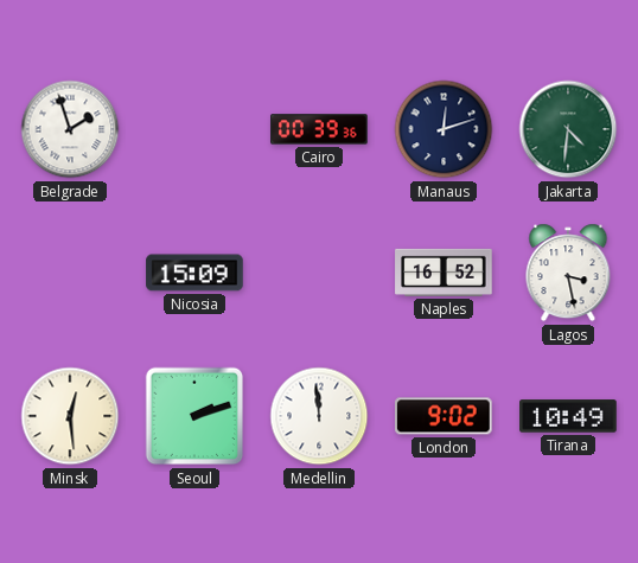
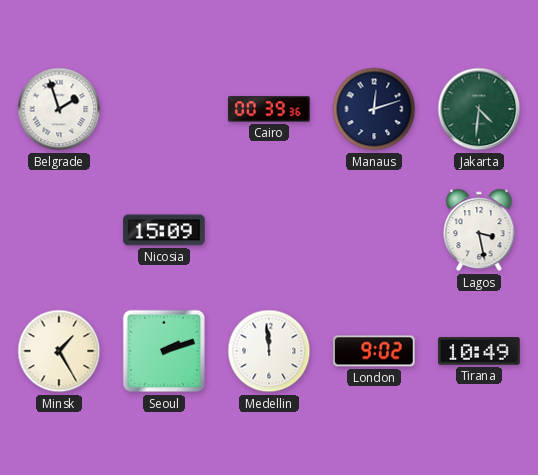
Naples: 16:52 -> none (444, 273)
Minsk: 12:29 -> 1:25 (59, 351)
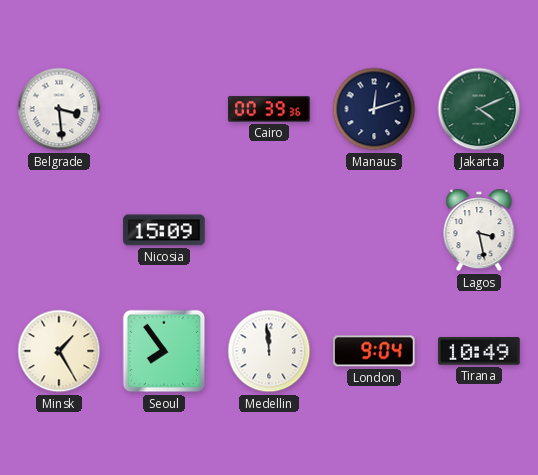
Belgrade: 1:57 -> 3:29 (59, 109)
Jakarta: 4:31 -> 4:11 (479, 109)
Seoul: 2:12 -> 7:54 (164, 351)
London: 9:02 -> 9:04 (375, 351)
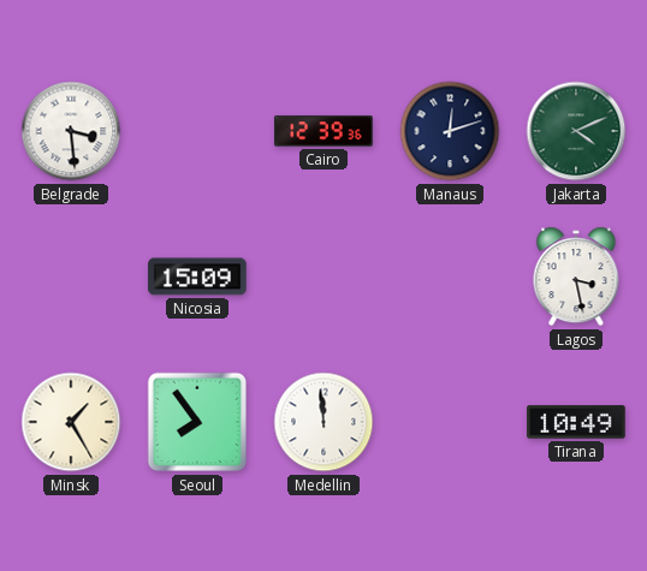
Cairo: 00:39 -> 12:39 (323, 131)
London: 9:04 -> none (375, 351)
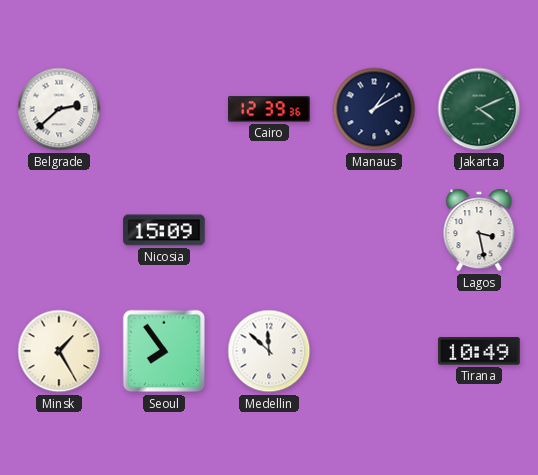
Belgrade: 3:29 -> 2:38 (59, 109)
Manaus: 12:12 -> 1:10 (374, 109)
Medellin: 11:59 -> 11:52 (269, 351)
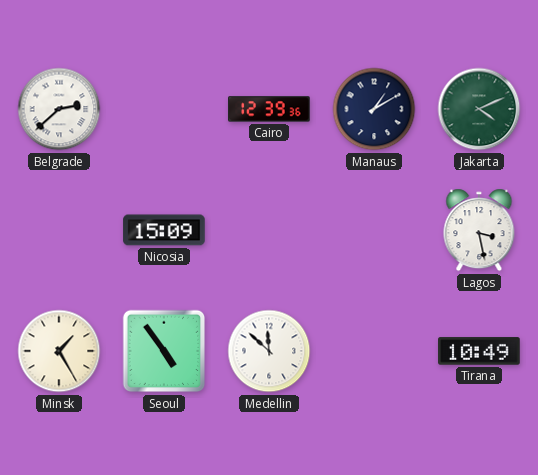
Seoul: 7:54 -> 4:54 (164, 351)
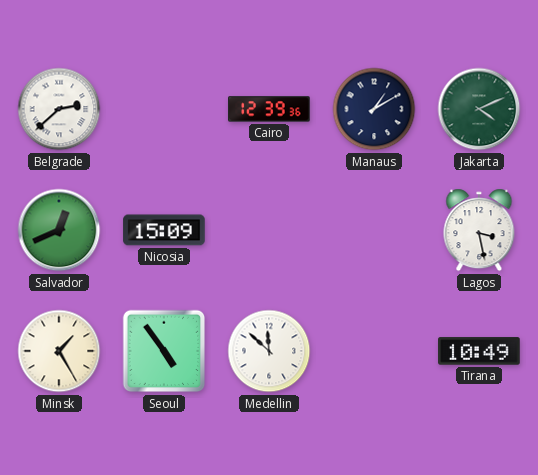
Salvador: none -> 12:41 (59, 230)
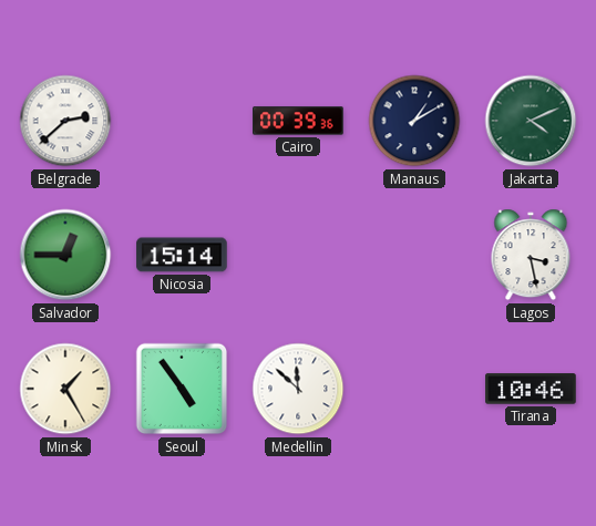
Cairo: 12:39 -> 00:39 (298, 121)
Salvador: 12:41 -> 12:45 (65, 255)
Nicosia: 15:09 -> 15:14 (182, 255)
Tirana: 10:49 -> 10:46 (531, 389)
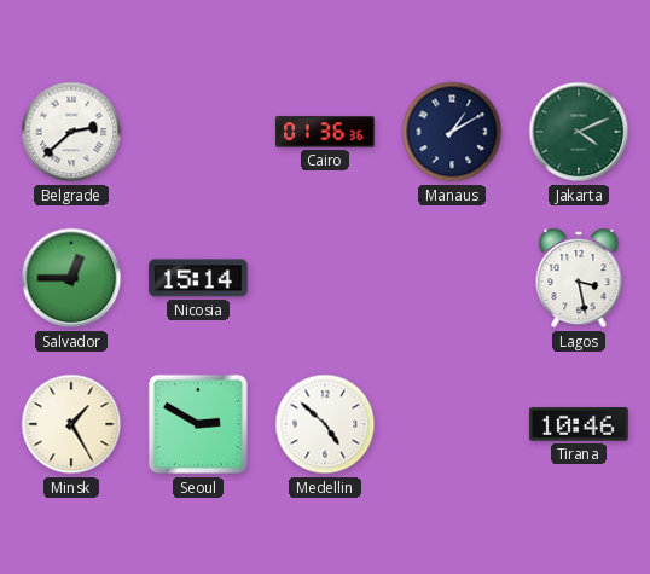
Cairo: 00:39 -> 01:36 (325, 132)
Seoul: 4:54 -> 2:50 (198, 424)
Medellin: 11:52 -> 4:52 (325, 424)
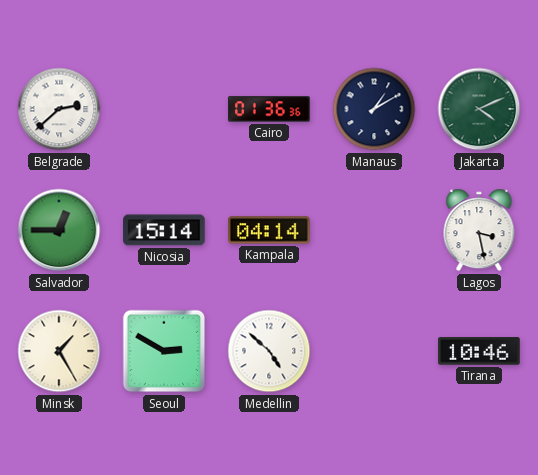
Kampala: none -> 04:14 (269, 230)
